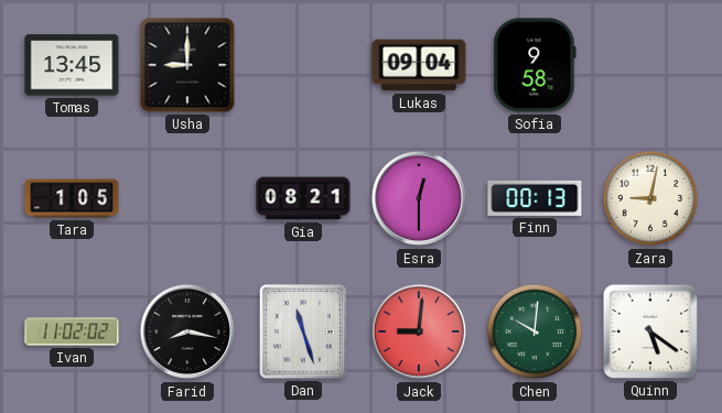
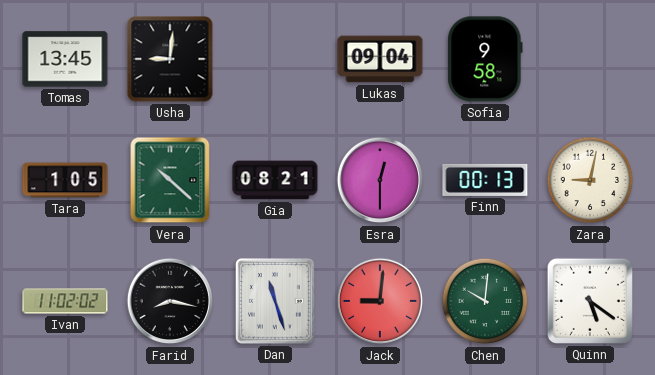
Usha: 9:00 -> 9:01 (170, 59)
Vera: none -> 10:22 (170, 180)
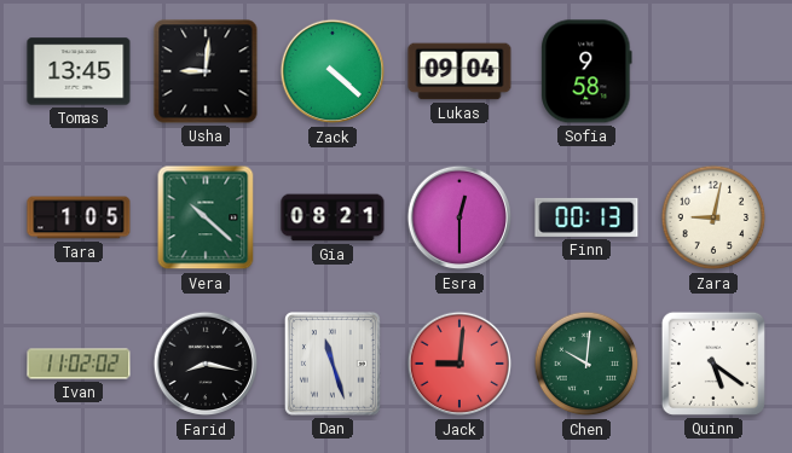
Zack: none -> 4:22 (333, 71)
